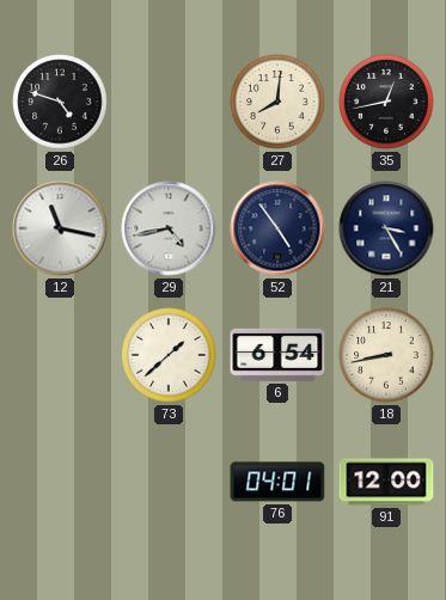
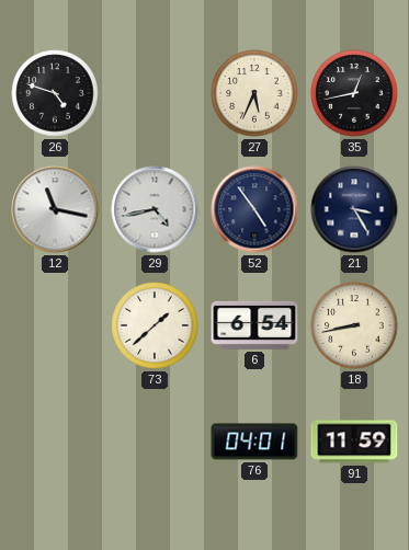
27: 8:01 -> 5:34 (254, 93)
91: 12:00 -> 11:59 (354, 442)
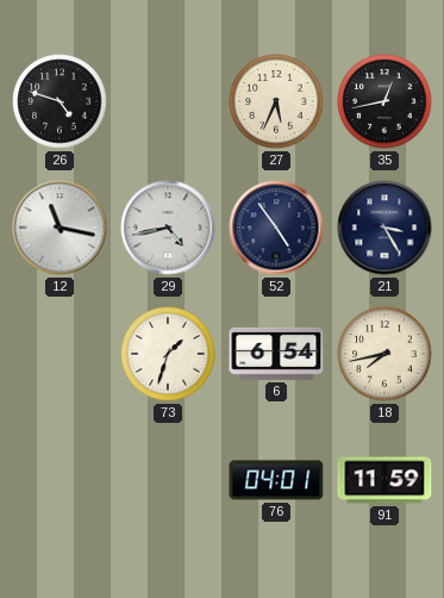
73: 1:38 -> 1:33 (168, 354)
18: 8:43 -> 7:43 (384, 354)
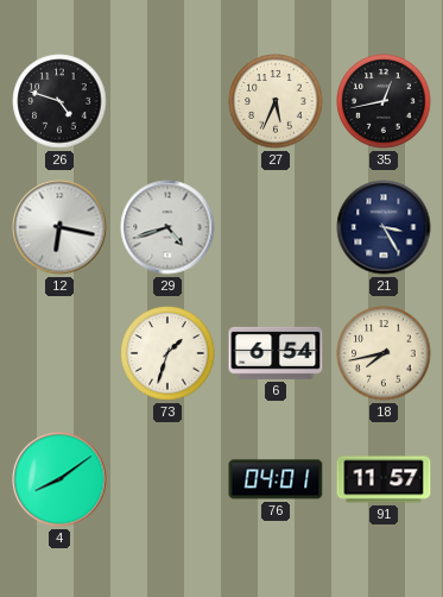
12: 11:17 -> 6:17 (59, 227)
29: 4:43 -> 4:42 (167, 227)
52: 4:54 -> none (276, 228)
4: none -> 8:09 (59, 479)
91: 11:59 -> 11:57 (384, 479)
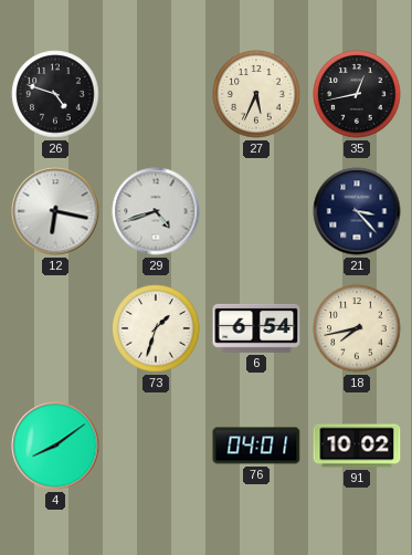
21: 3:25 -> 3:23 (357, 211)
91: 11:57 -> 10:02 (357, 446)
